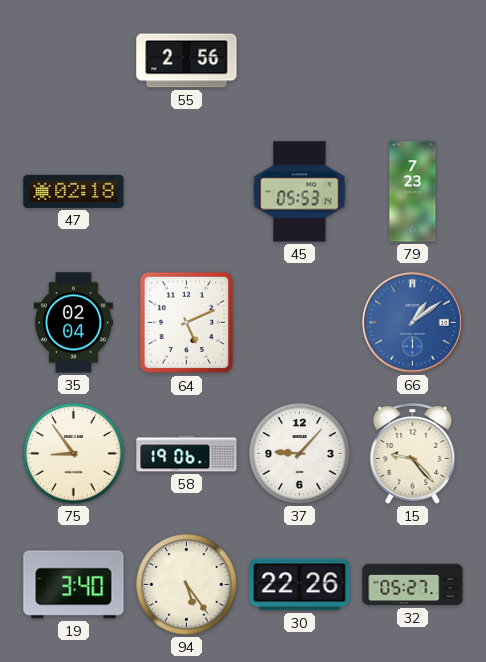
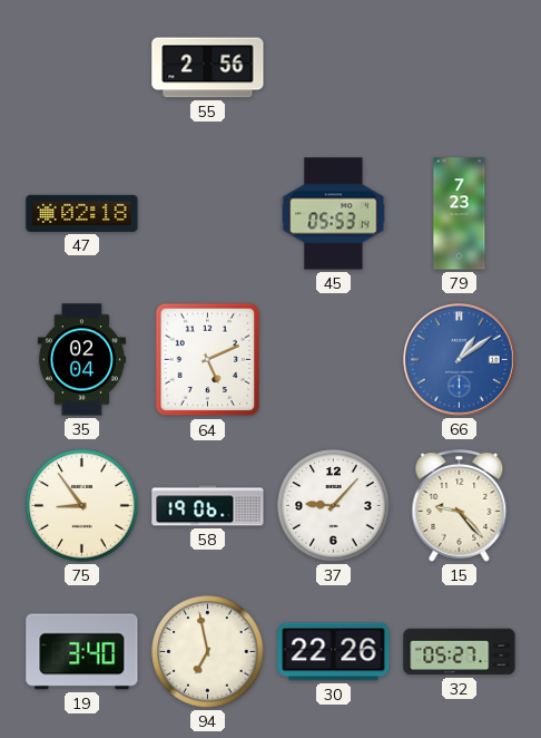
94: 5:24 -> 6:58 (208, 652)
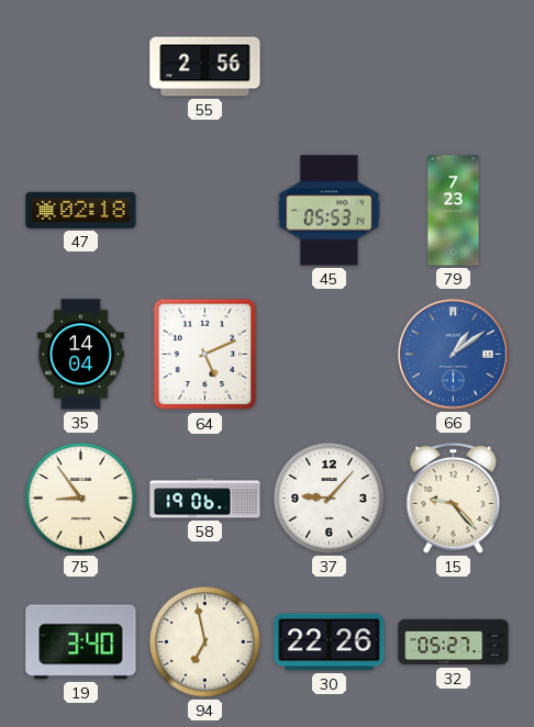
35: 02:04 -> 14:04 (80, 355)
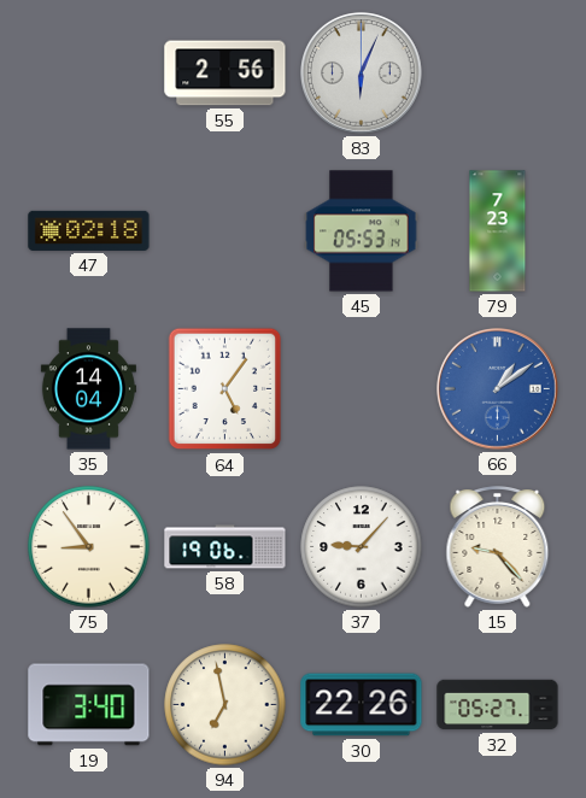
83: none -> 6:04 (362, 74)
64: 5:11 -> 5:06 (225, 389)
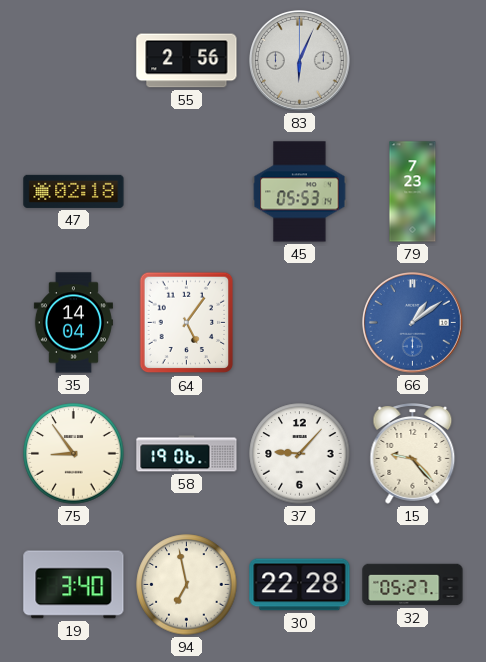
30: 22:26 -> 22:28 (300, 585)
